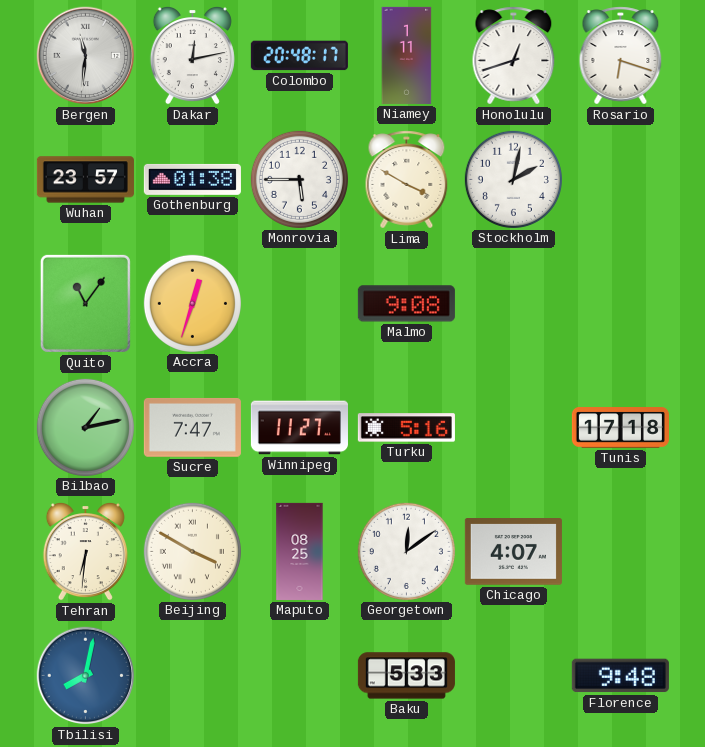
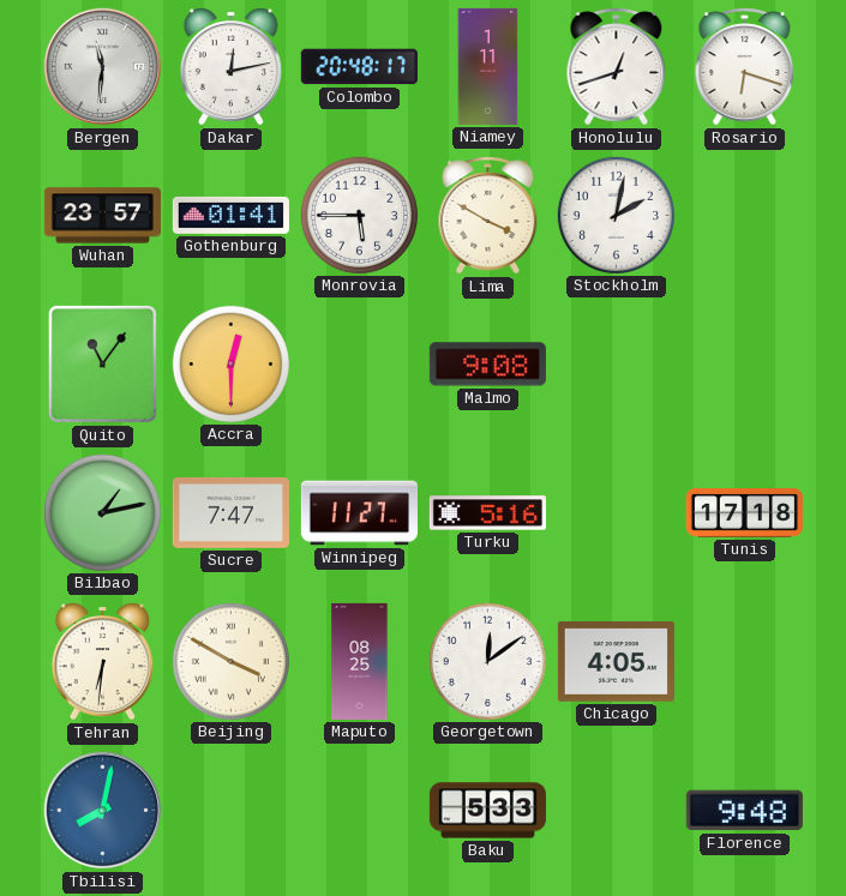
Gothenburg: 01:38 -> 01:41 (230, 215)
Accra: 12:33 -> 12:30 (230, 363)
Chicago: 4:07 -> 4:05 (616, 662)
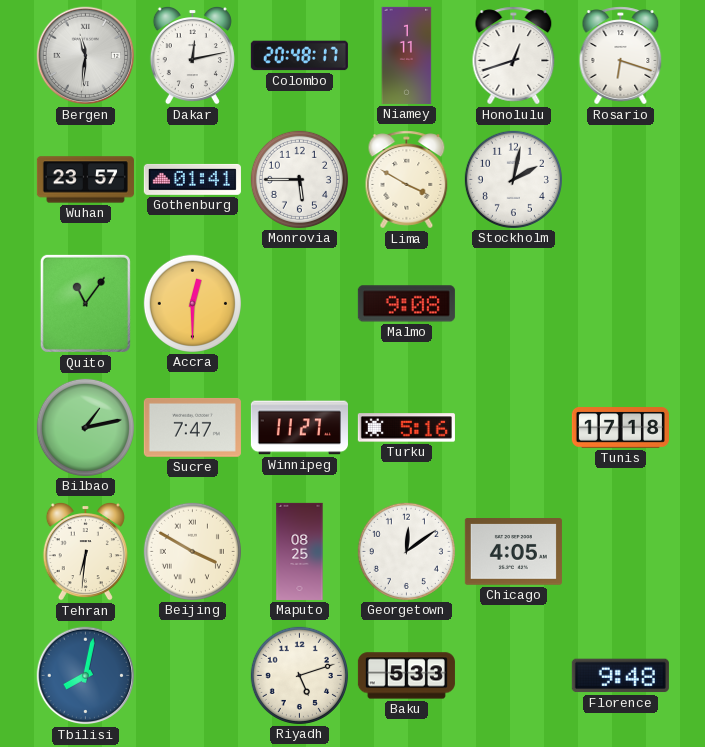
Riyadh: none -> 5:12 (299, 675)
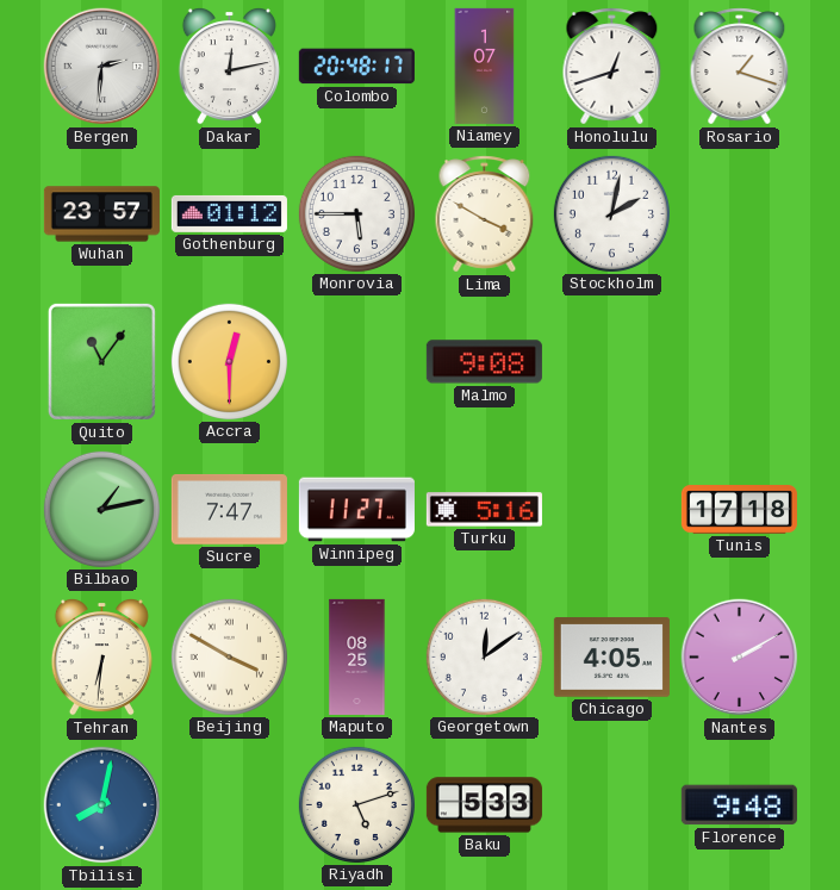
Bergen: 11:31 -> 2:31 (102, 67)
Niamey: 1:11 -> 1:07 (485, 66)
Rosario: 6:18 -> 1:18 (740, 67)
Gothenburg: 01:41 -> 01:12 (229, 213)
Nantes: none -> 2:10 (740, 658)
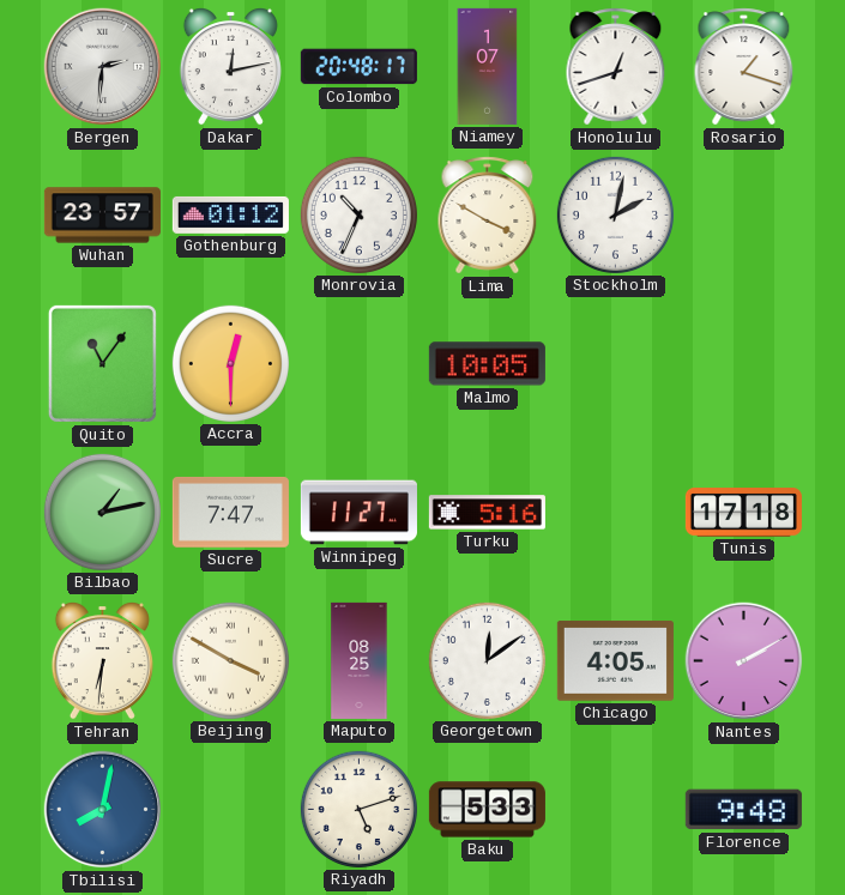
Monrovia: 5:45 -> 10:34 (358, 214)
Malmo: 9:08 -> 10:05 (487, 364)
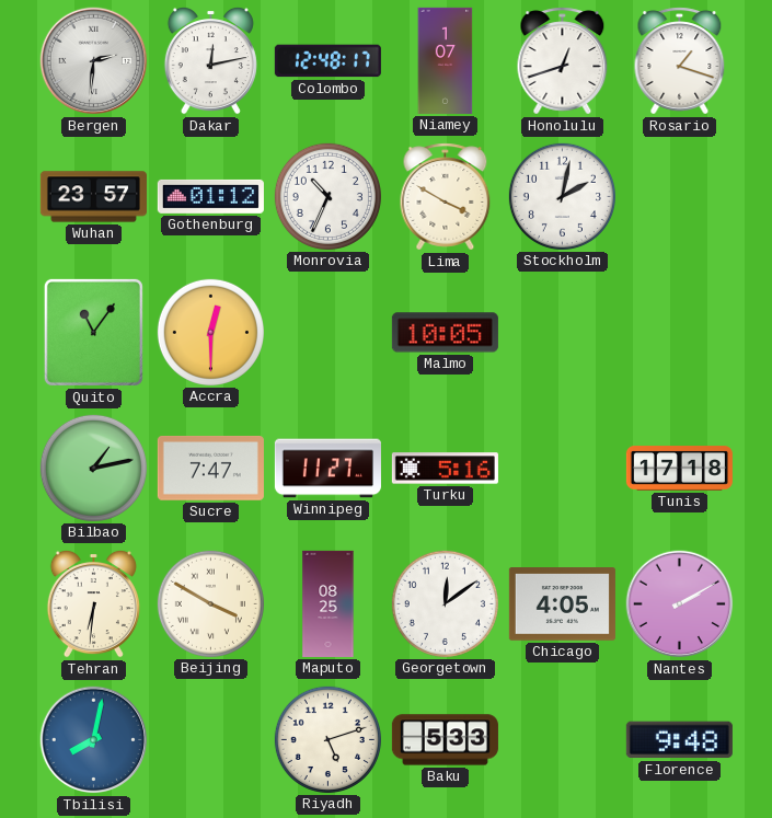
Colombo: 20:48 -> 12:48 (327, 61)
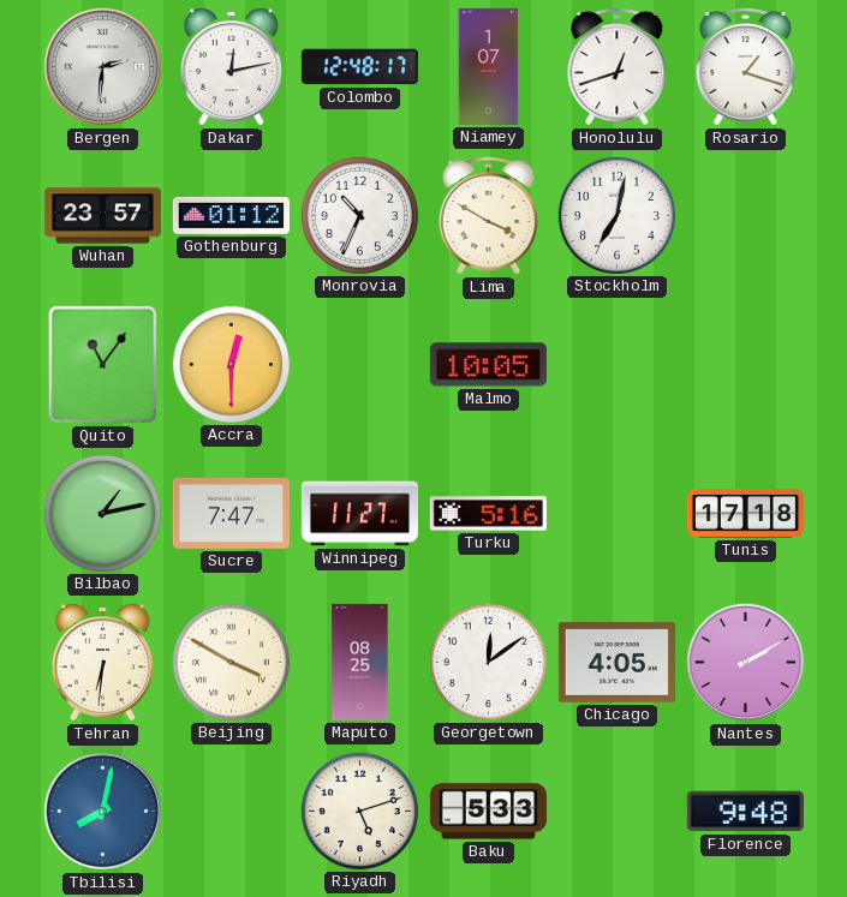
Stockholm: 2:02 -> 7:02 (616, 215)
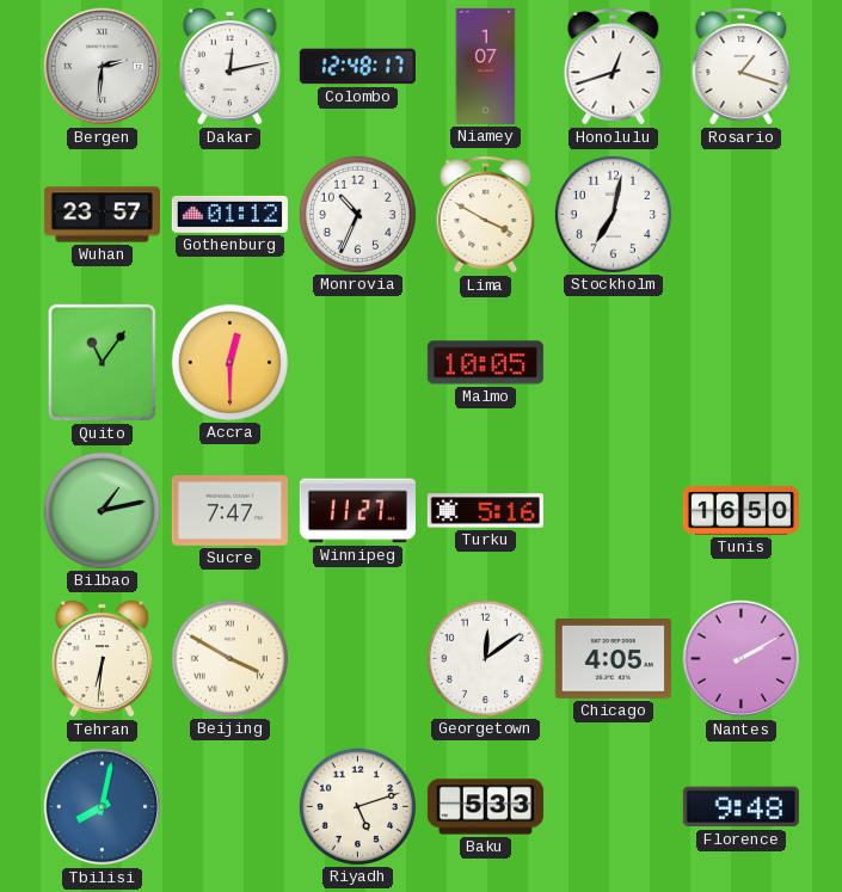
Tunis: 17:18 -> 16:50 (740, 511)
Maputo: 08:25 -> none (360, 662)
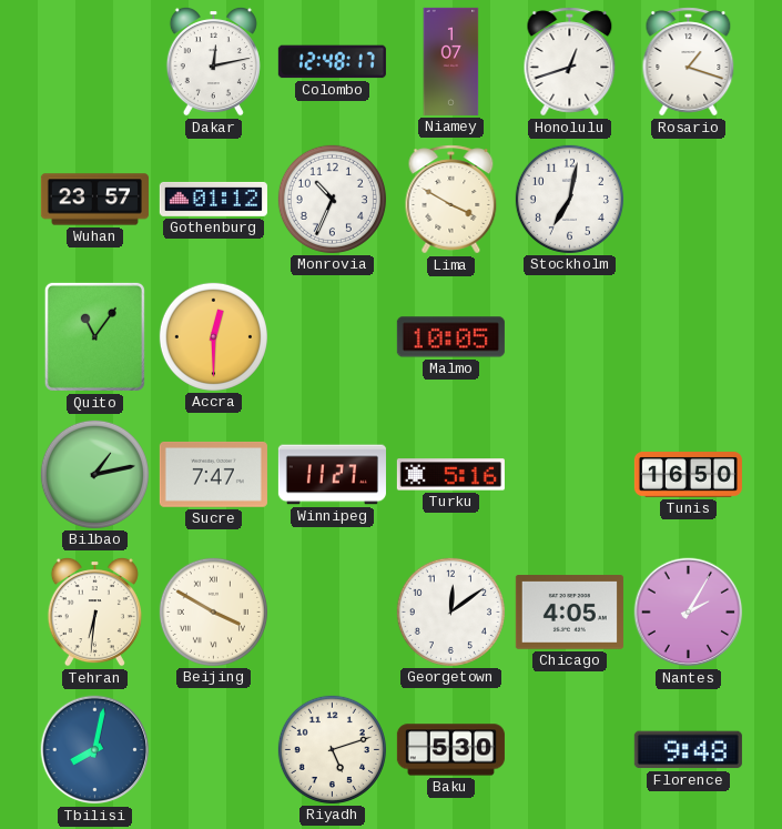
Bergen: 2:31 -> none (103, 67)
Nantes: 2:10 -> 2:05 (689, 613)
Baku: 5:33 -> 5:30 (450, 750)
